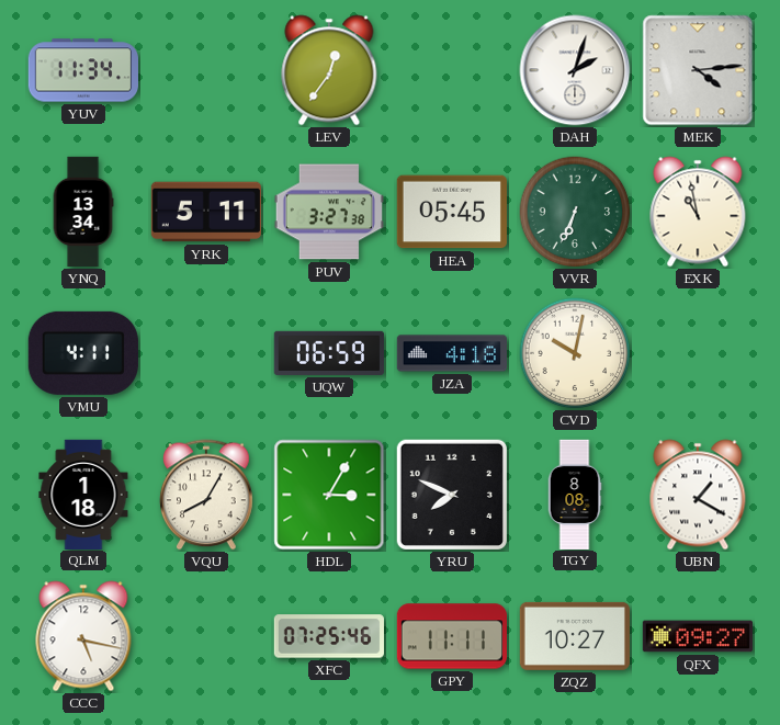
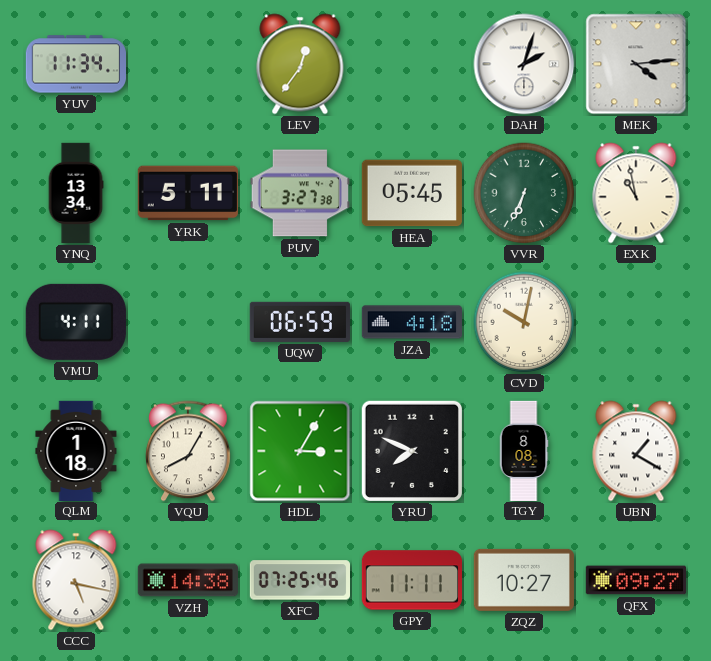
VZH: none -> 14:38 (188, 580)
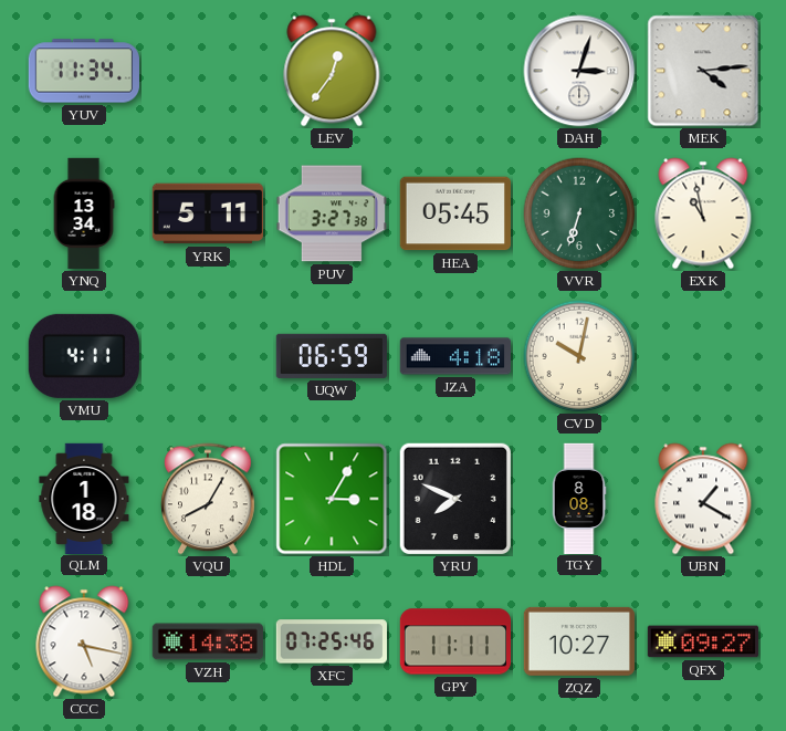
DAH: 2:03 -> 3:03 (579, 71)
VVR: 6:34 -> 6:33 (579, 213)
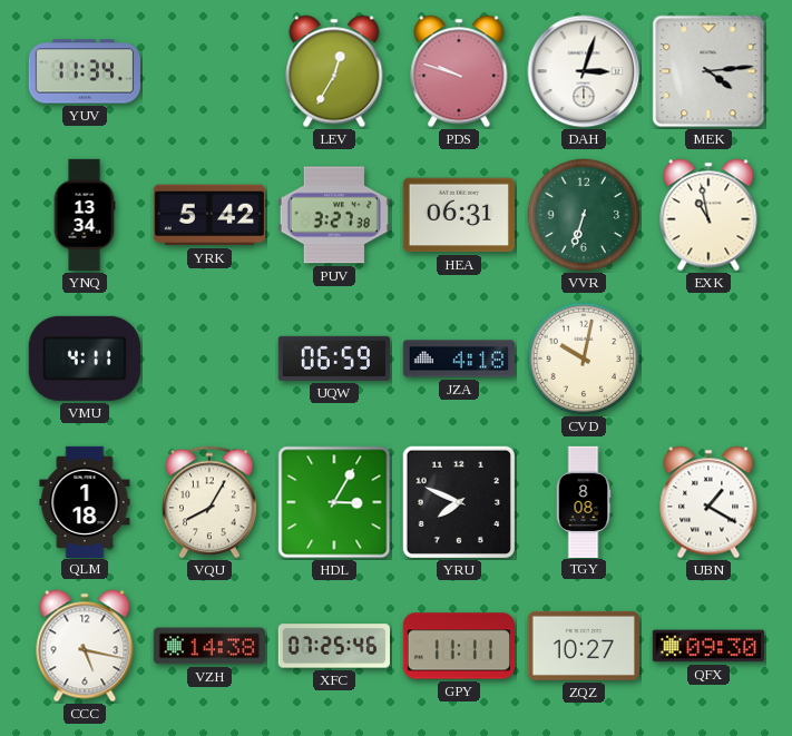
LEV: 12:36 -> 12:35 (334, 71)
PDS: none -> 9:48 (459, 71)
YRK: 5:11 -> 5:42 (209, 215)
HEA: 05:45 -> 06:31 (459, 215)
QFX: 09:27 -> 09:30 (707, 646)
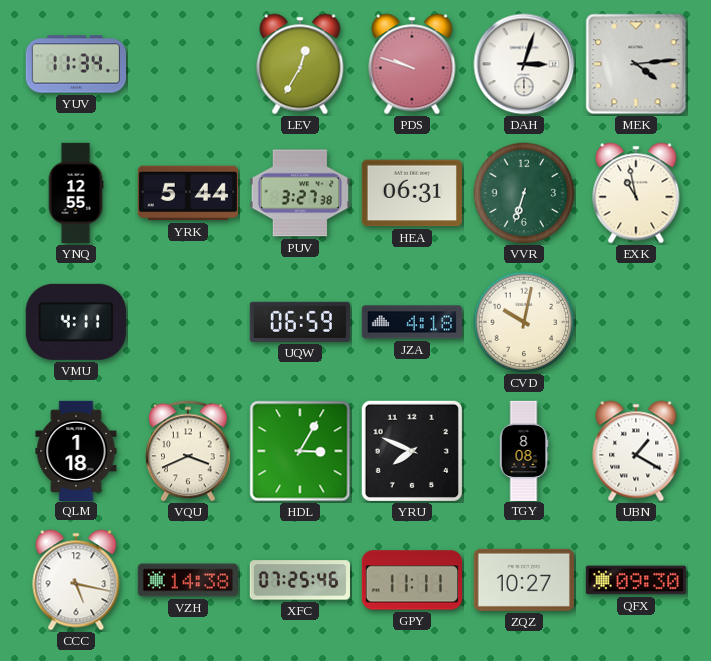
YNQ: 13:34 -> 12:55 (76, 193)
YRK: 5:42 -> 5:44 (188, 193)
VQU: 8:05 -> 3:41 (189, 451)
